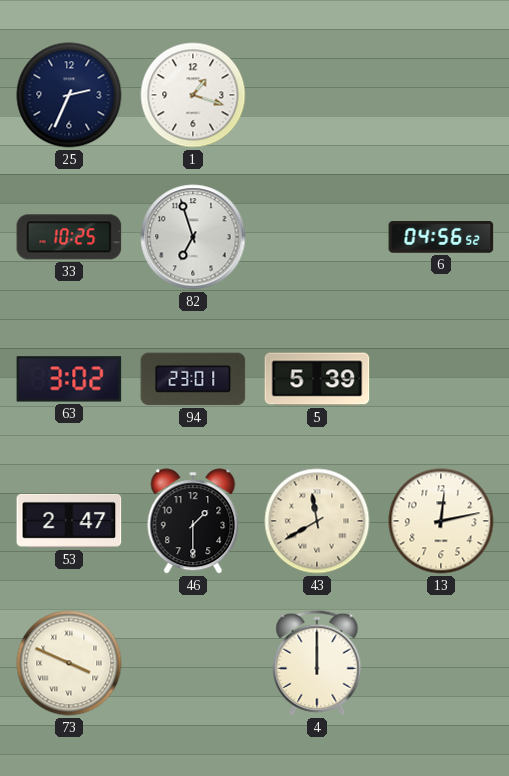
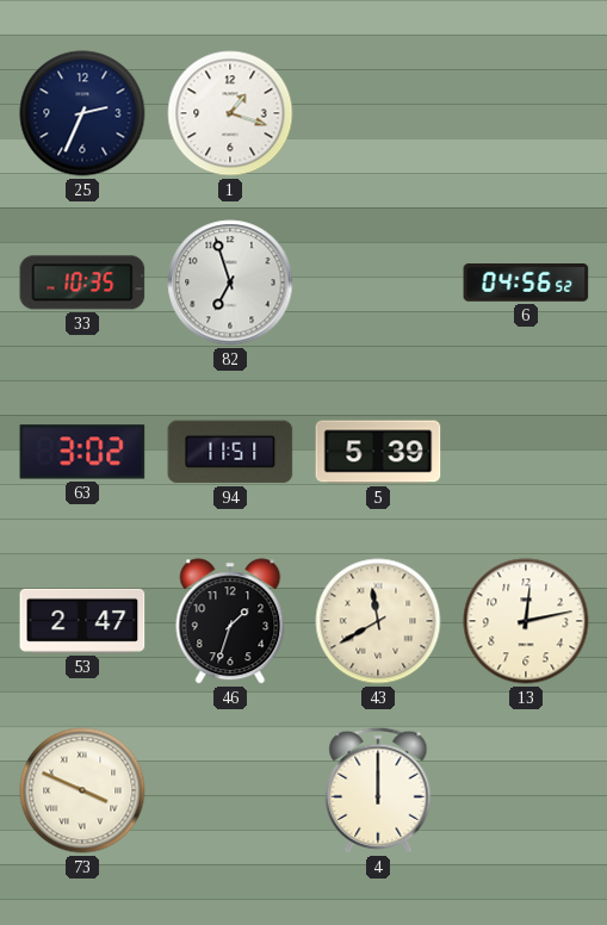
33: 10:25 -> 10:35 (82, 283)
94: 23:01 -> 11:51 (230, 452)
46: 1:30 -> 1:33 (230, 621)
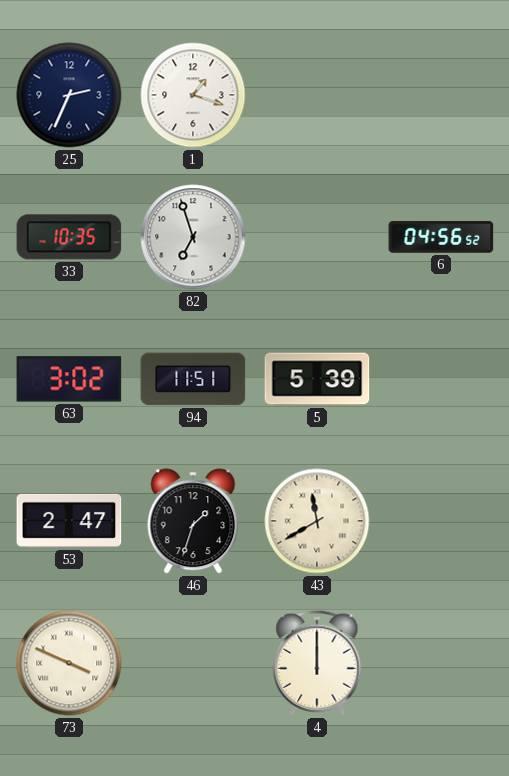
13: 12:13 -> none (526, 621)
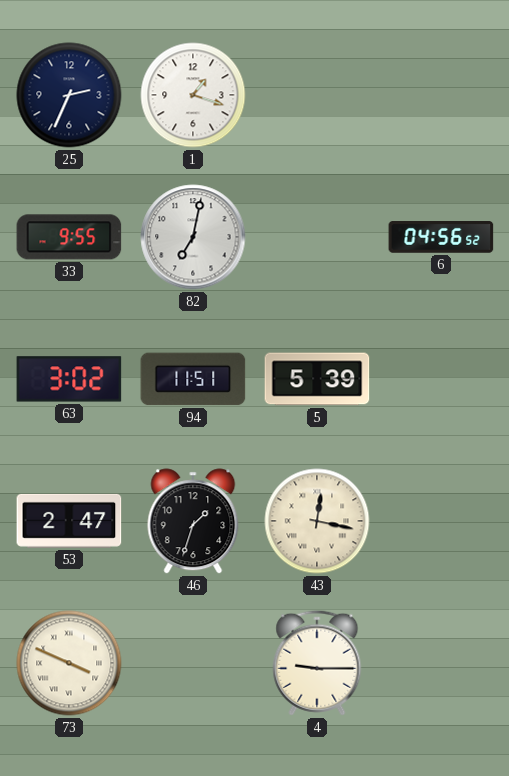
33: 10:35 -> 9:55 (69, 237)
82: 6:57 -> 7:02 (193, 237)
43: 11:40 -> 12:17 (317, 521)
4: 12:00 -> 9:15 (317, 663)
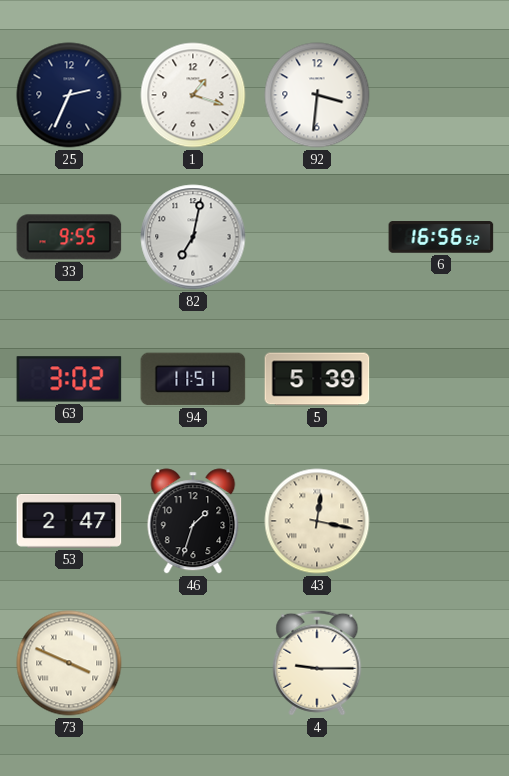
92: none -> 3:31 (317, 95)
6: 04:56 -> 16:56 (441, 238)
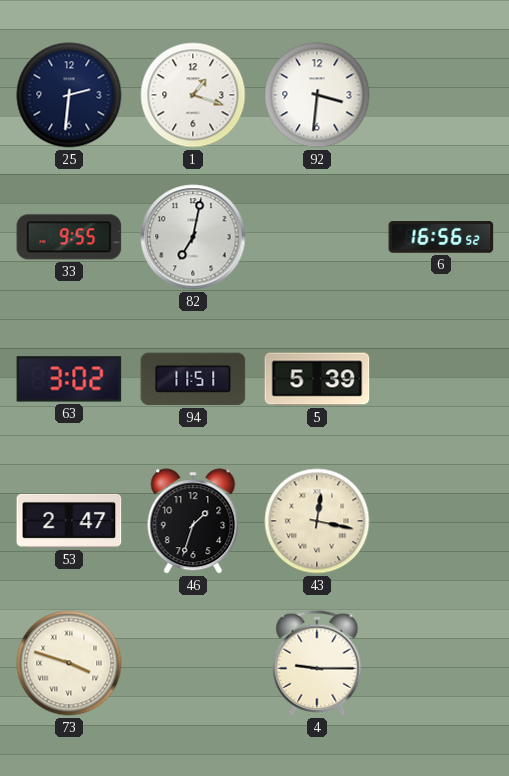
25: 2:34 -> 2:31 (69, 95)
73: 3:49 -> 3:48 (69, 663)
